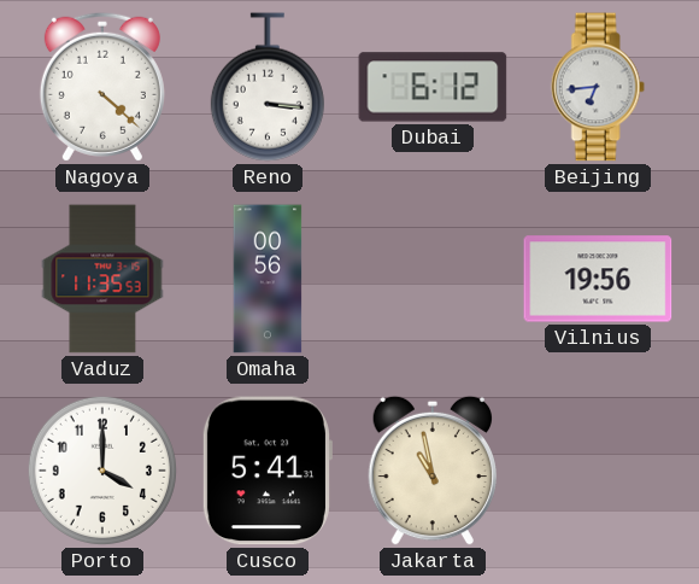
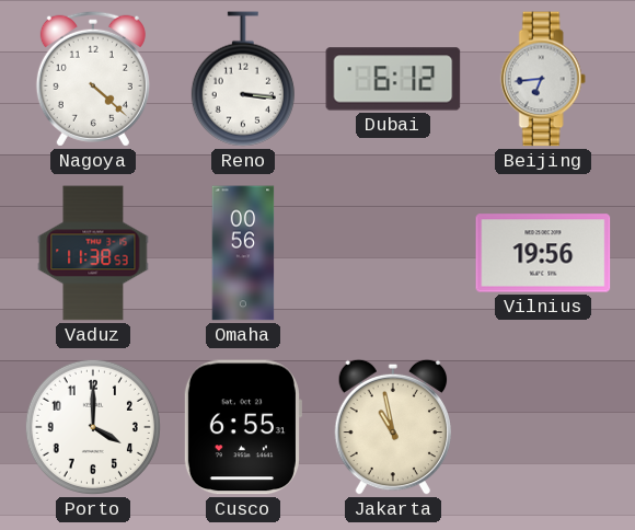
Vaduz: 11:35 -> 11:38 (93, 253)
Cusco: 5:41 -> 6:55 (242, 427)
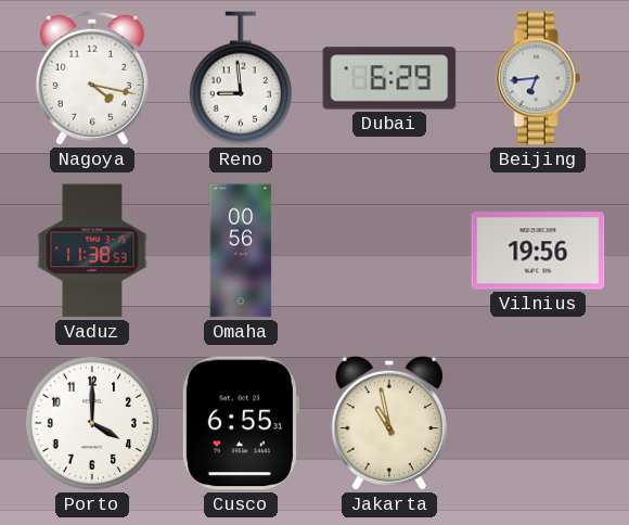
Nagoya: 4:22 -> 4:17 (92, 78)
Reno: 3:16 -> 8:59 (241, 78)
Dubai: 6:12 -> 6:29 (389, 78)
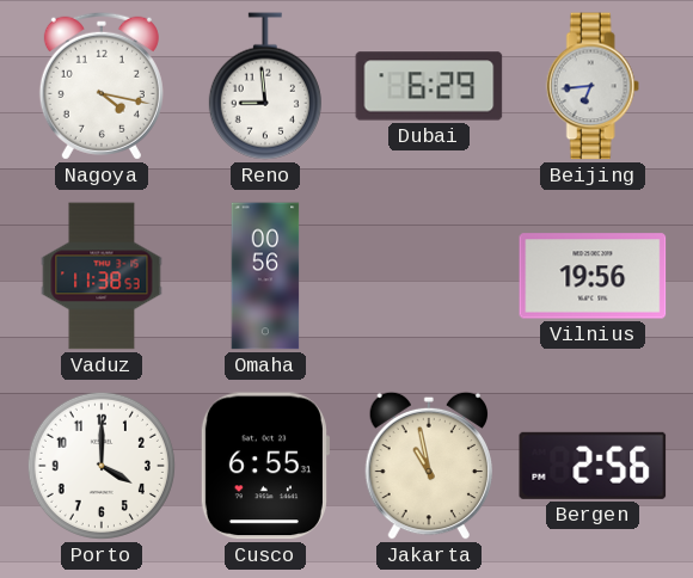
Bergen: none -> 2:56 (593, 466)
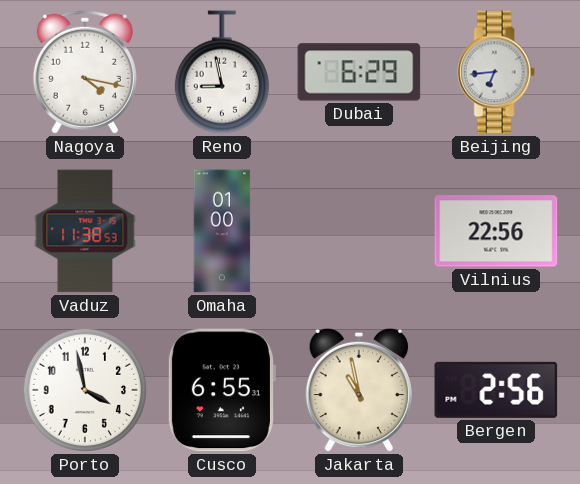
Reno: 8:59 -> 8:58 (222, 72)
Omaha: 00:56 -> 01:00 (222, 231)
Vilnius: 19:56 -> 22:56 (496, 231)
Porto: 4:00 -> 3:58 (85, 390)
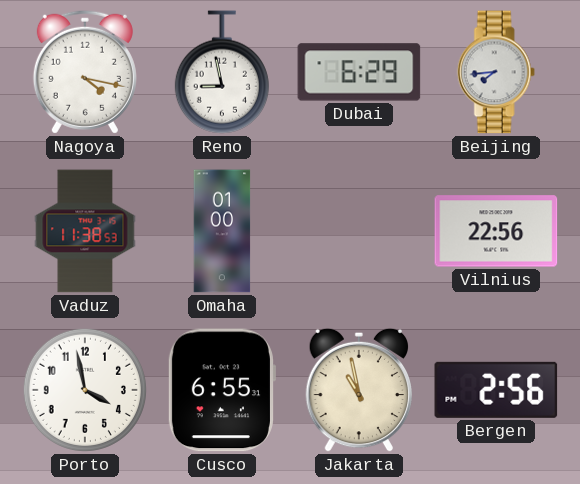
Beijing: 6:44 -> 7:44 (496, 72)
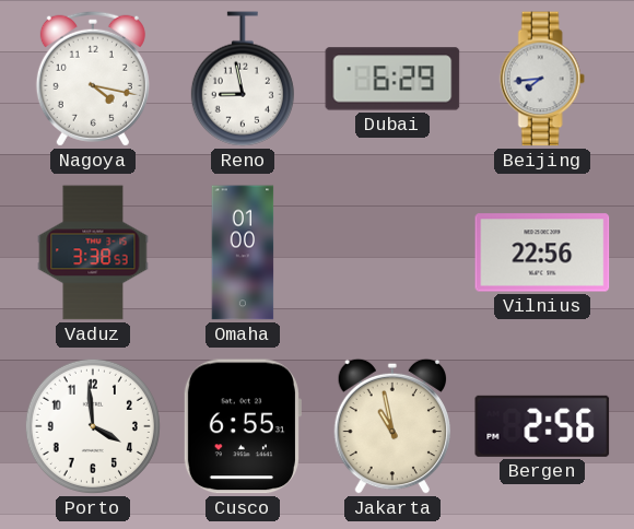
Vaduz: 11:38 -> 3:38 (93, 252)
Porto: 3:58 -> 3:59 (93, 426)
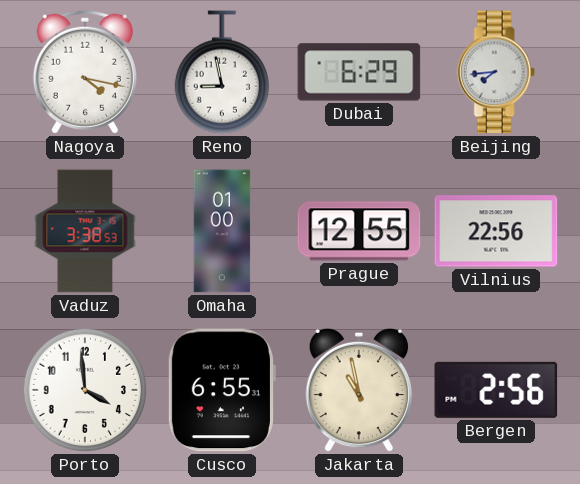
Prague: none -> 12:55 (359, 231)
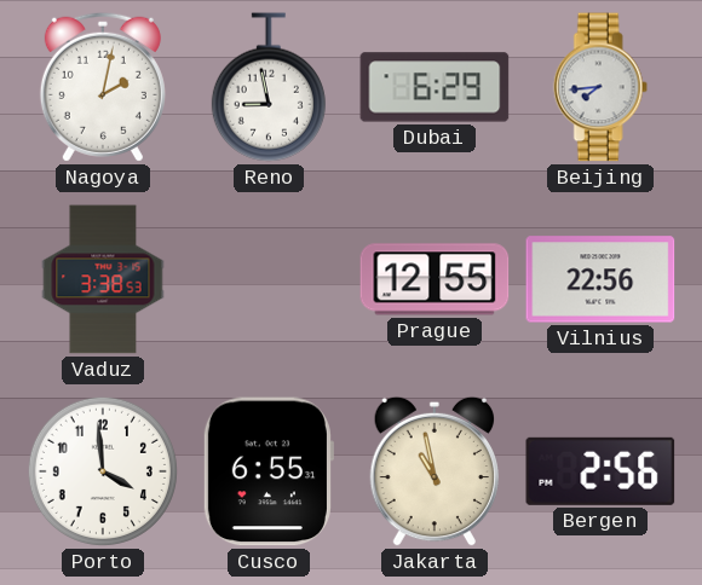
Nagoya: 4:17 -> 2:02 (103, 87)
Omaha: 01:00 -> none (222, 231)
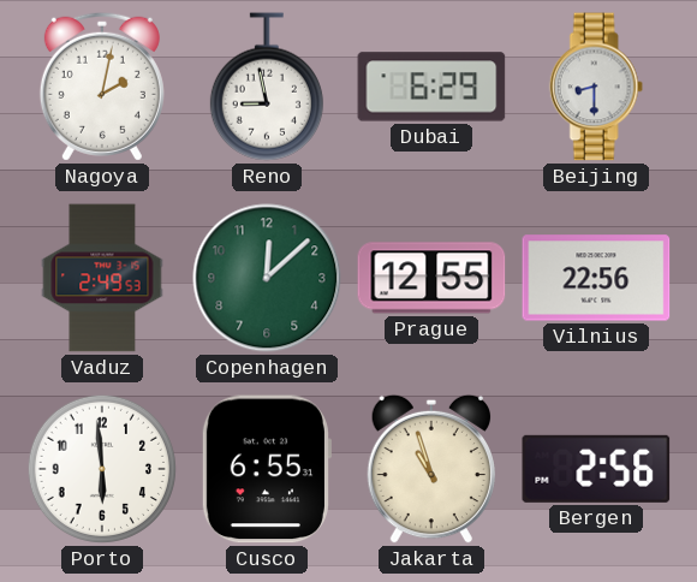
Beijing: 7:44 -> 8:30 (596, 87)
Vaduz: 3:38 -> 2:49 (102, 278)
Copenhagen: none -> 12:08 (267, 278)
Porto: 3:59 -> 5:59 (102, 469)
Jakarta: 10:58 -> 10:57 (430, 469)
